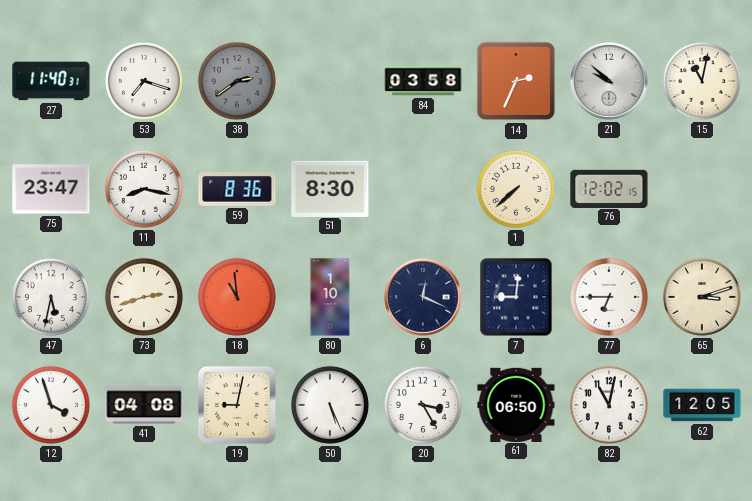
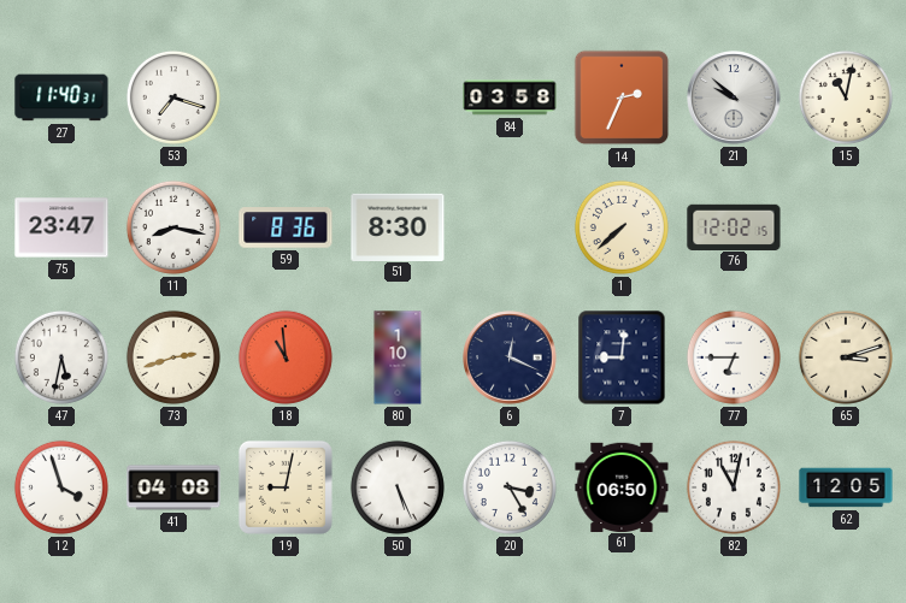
38: 2:39 -> none (237, 81)
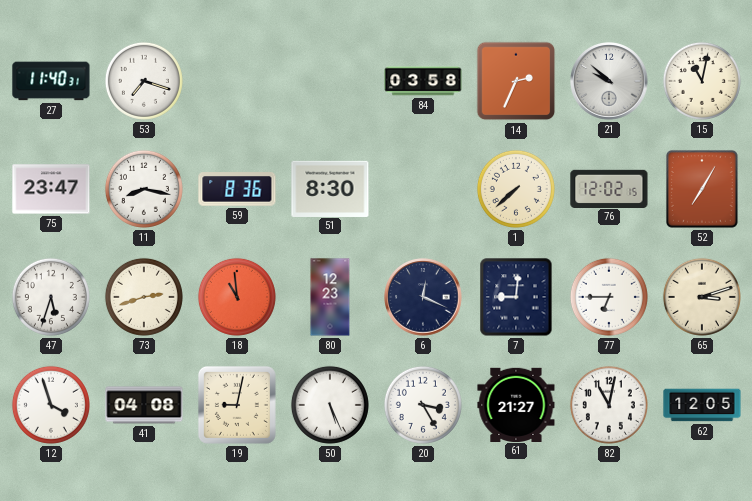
52: none -> 7:05 (702, 189)
47: 5:32 -> 5:33 (51, 297)
80: 1:10 -> 12:23 (330, 297)
61: 06:50 -> 21:27 (516, 404)
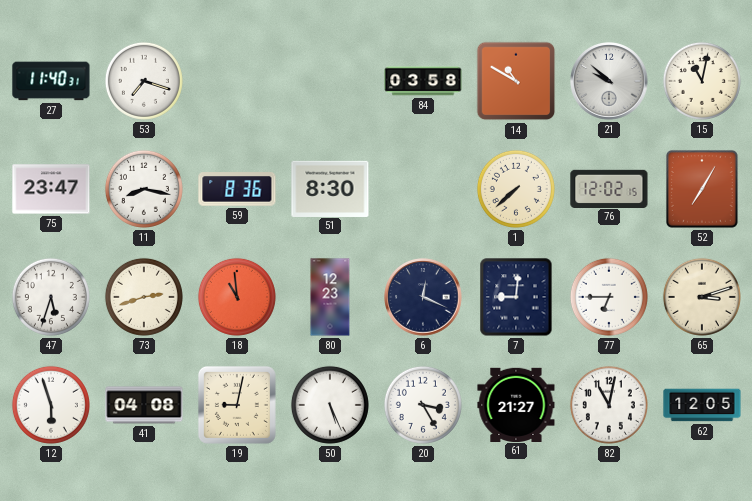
14: 2:34 -> 10:50 (516, 81)
12: 3:57 -> 5:57 (51, 405)
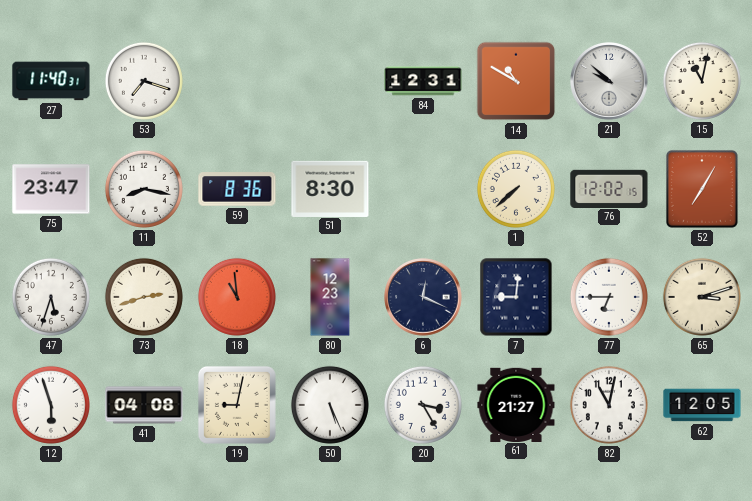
84: 03:58 -> 12:31 (423, 81)
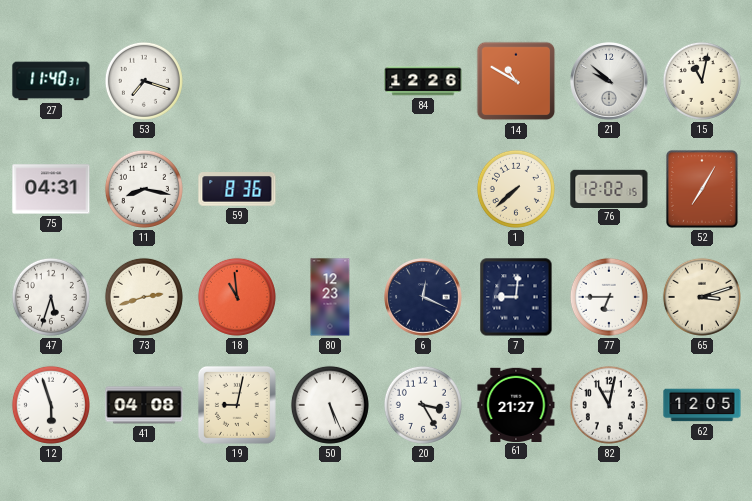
84: 12:31 -> 12:26 (423, 81)
75: 23:47 -> 04:31 (51, 189)
51: 8:30 -> none (330, 188)
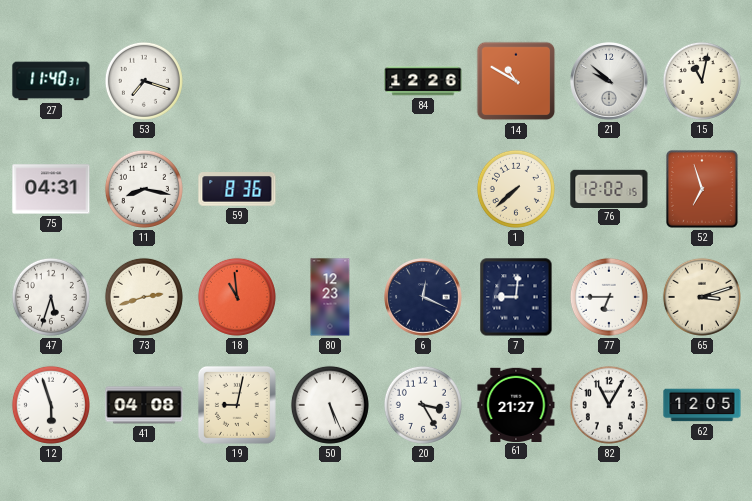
52: 7:05 -> 6:57 (702, 189)
82: 11:02 -> 11:05 (609, 405)
